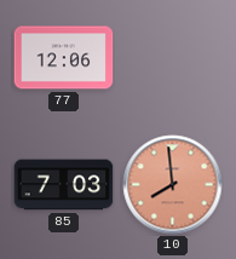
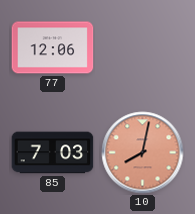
10: 7:59 -> 8:02 (143, 153)
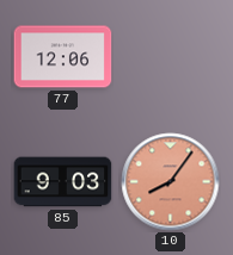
85: 7:03 -> 9:03 (63, 182)
10: 8:02 -> 8:06 (171, 182)
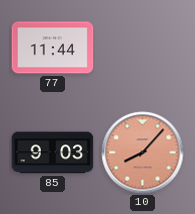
77: 12:06 -> 11:44 (53, 48)
10: 8:06 -> 8:07 (143, 153)
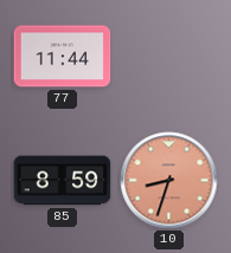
85: 9:03 -> 8:59 (63, 181)
10: 8:07 -> 8:33 (169, 181)
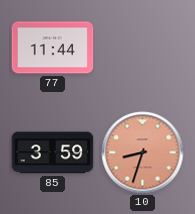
85: 8:59 -> 3:59 (53, 153)
